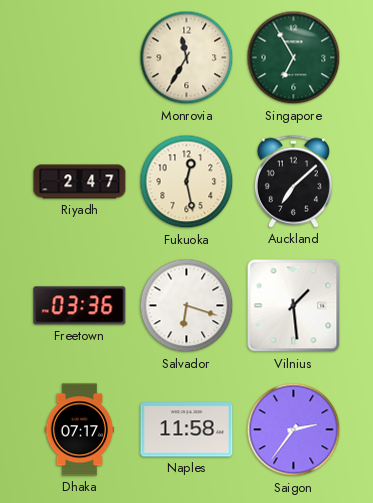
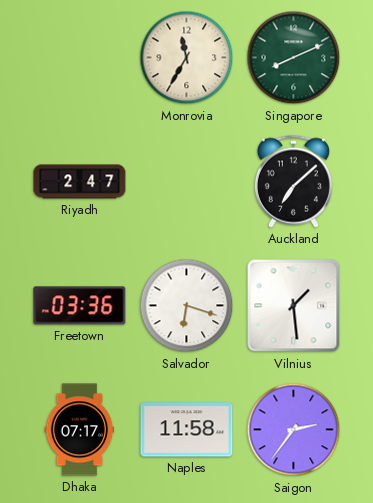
Singapore: 6:55 -> 8:11 (294, 58)
Fukuoka: 12:28 -> none (187, 182)
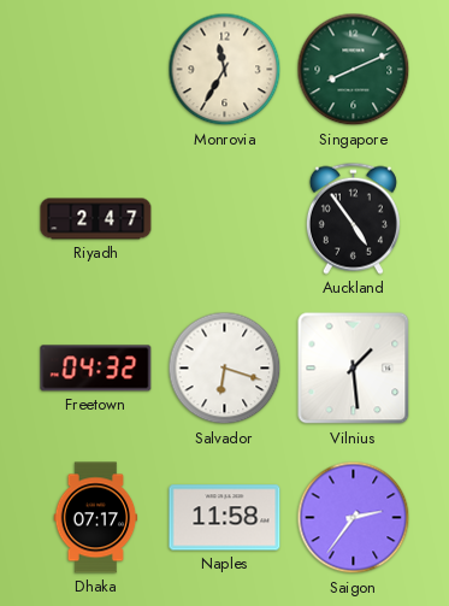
Auckland: 7:08 -> 4:54 (353, 218)
Freetown: 03:36 -> 04:32 (96, 369)
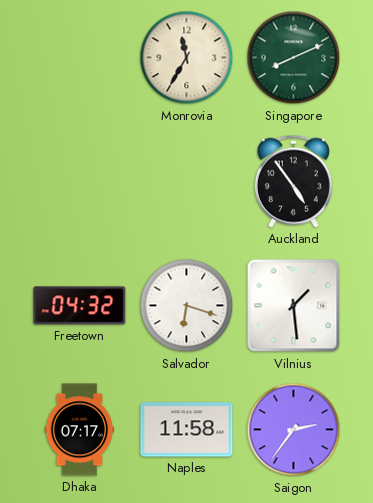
Riyadh: 2:47 -> none (96, 219)
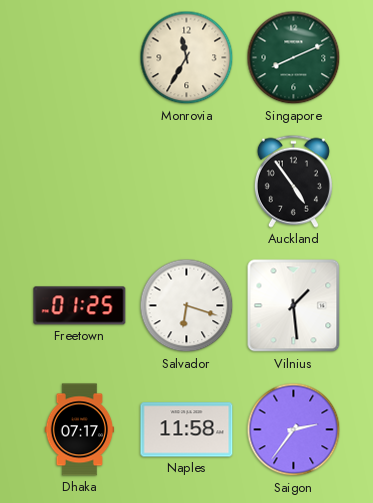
Freetown: 04:32 -> 01:25 (80, 306)
